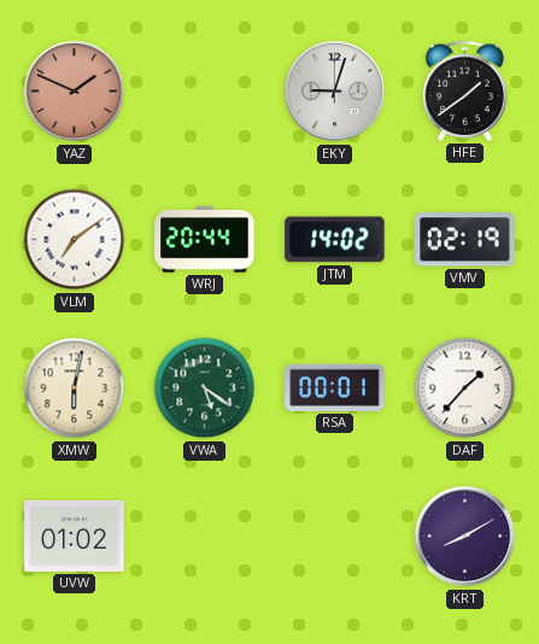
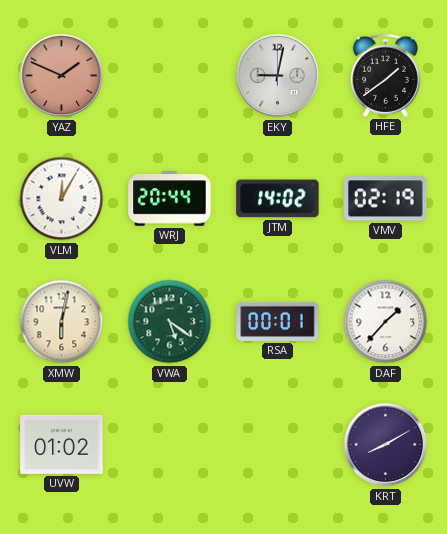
EKY: 9:03 -> 9:02 (278, 76)
VLM: 7:09 -> 12:05 (62, 199)
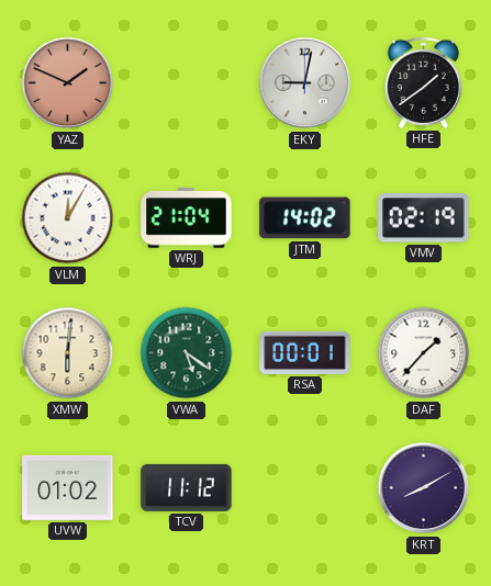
WRJ: 20:44 -> 21:04 (187, 218)
XMW: 6:02 -> 6:01 (68, 353)
TCV: none -> 11:12 (187, 487)
